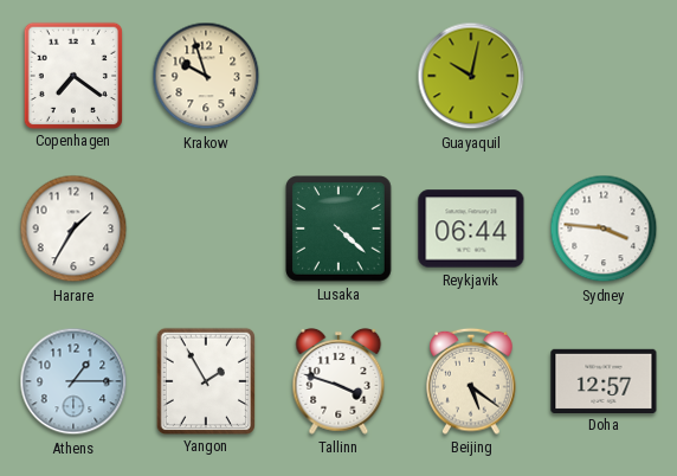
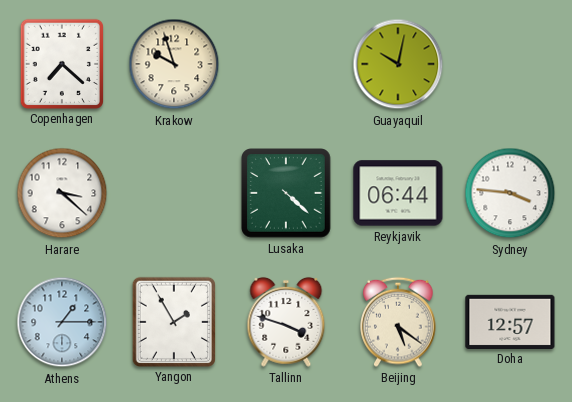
Copenhagen: 7:21 -> 7:22 (61, 63)
Harare: 1:35 -> 3:22 (62, 193)
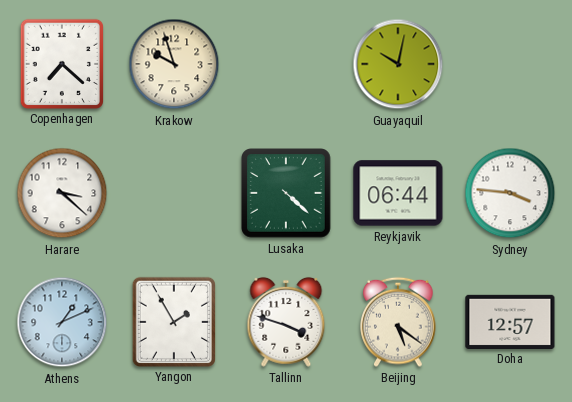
Athens: 1:15 -> 1:11 (62, 322)
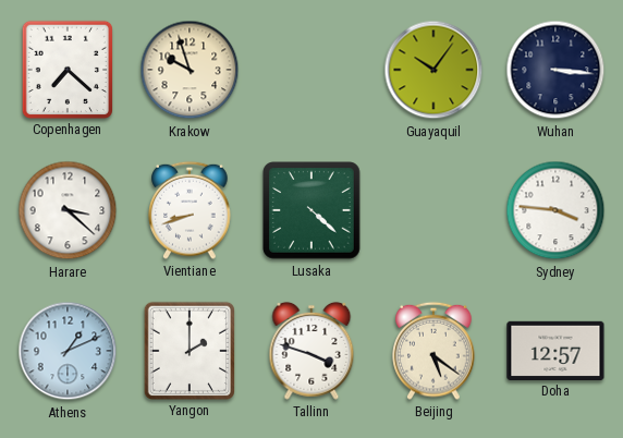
Guayaquil: 10:02 -> 10:06 (433, 70)
Wuhan: none -> 3:16 (555, 70)
Vientiane: none -> 8:42 (190, 210)
Reykjavik: 06:44 -> none (398, 193)
Yangon: 1:55 -> 2:00 (188, 350)
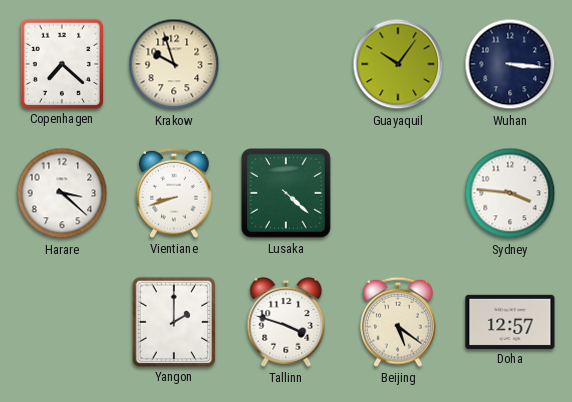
Athens: 1:11 -> none (68, 351)
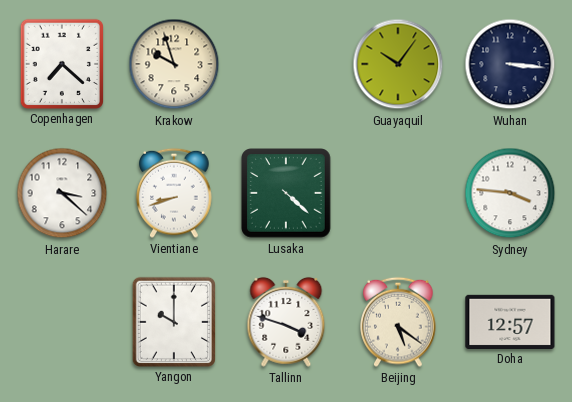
Yangon: 2:00 -> 10:00 (173, 321)
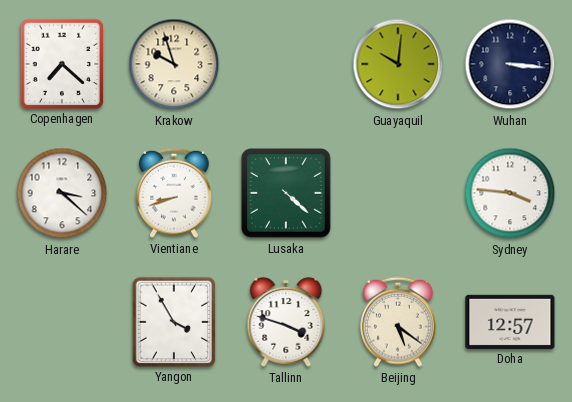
Guayaquil: 10:06 -> 10:01 (398, 64)
Yangon: 10:00 -> 3:55 (173, 321)
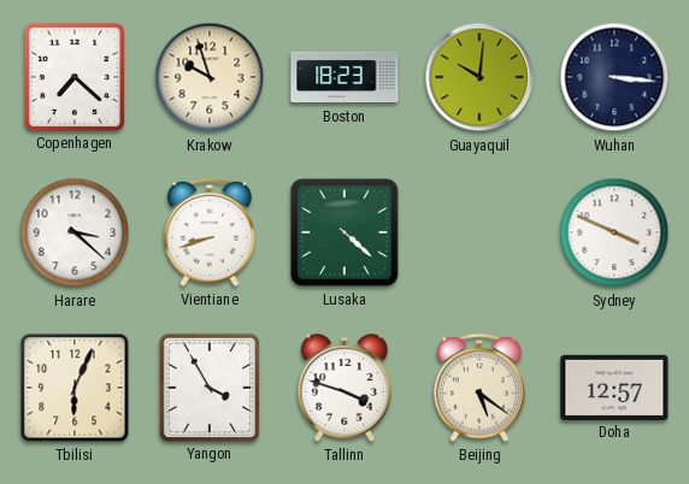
Boston: none -> 18:23 (344, 77)
Sydney: 3:46 -> 3:49 (614, 232)
Tbilisi: none -> 6:04 (75, 388)
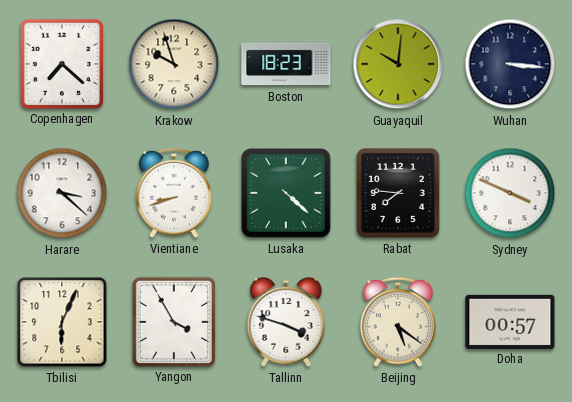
Rabat: none -> 7:46 (399, 194)
Doha: 12:57 -> 00:57 (510, 321)
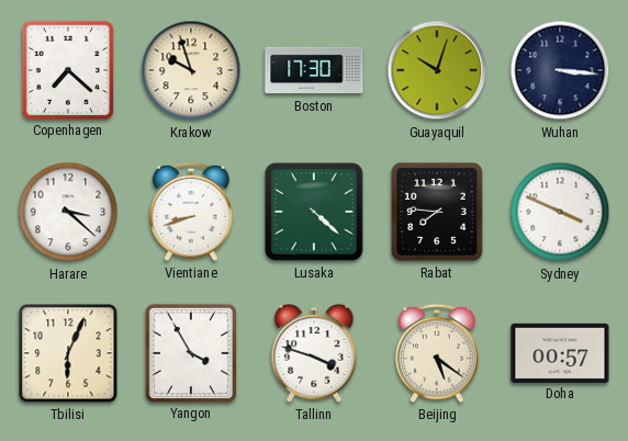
Boston: 18:23 -> 17:30 (314, 70)
Guayaquil: 10:01 -> 10:03 (437, 70)
